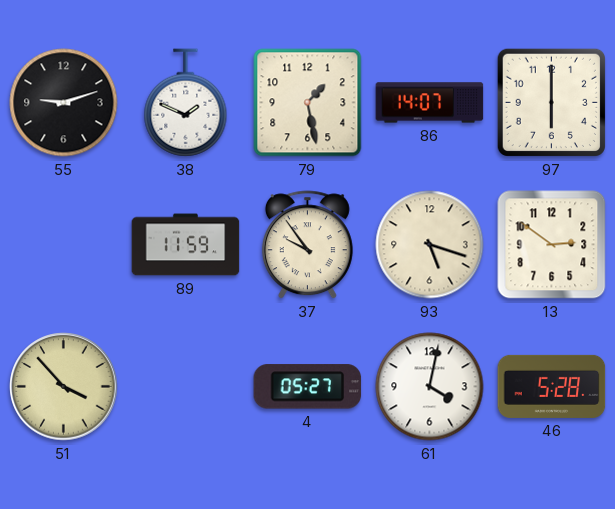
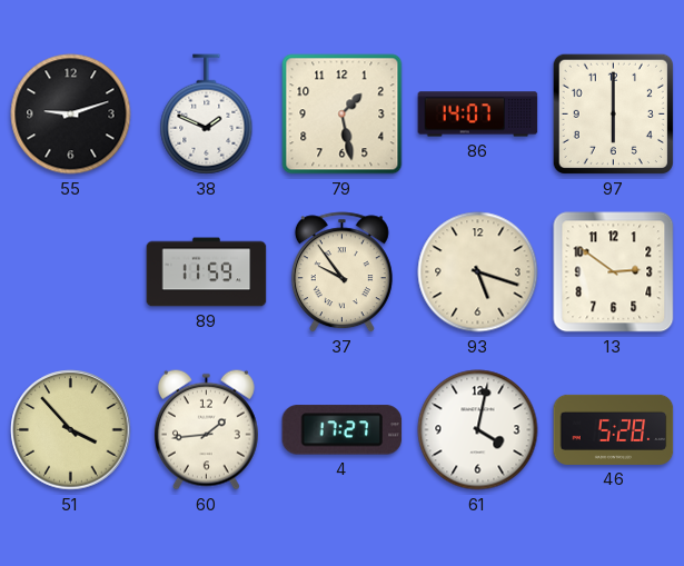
60: none -> 1:44 (206, 429)
4: 05:27 -> 17:27 (343, 430)
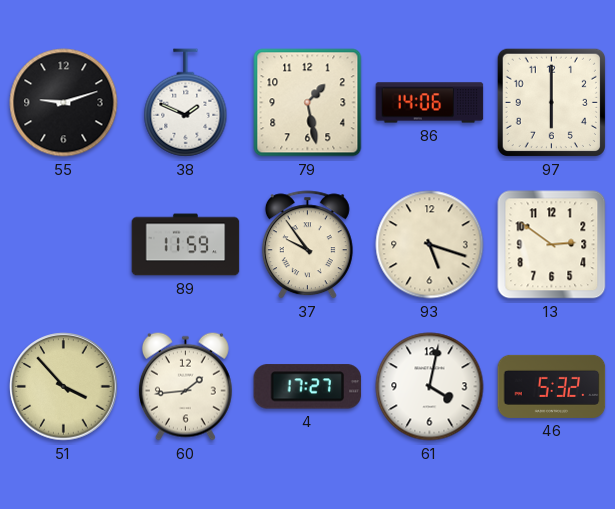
86: 14:07 -> 14:06 (430, 103)
46: 5:28 -> 5:32 (552, 386)
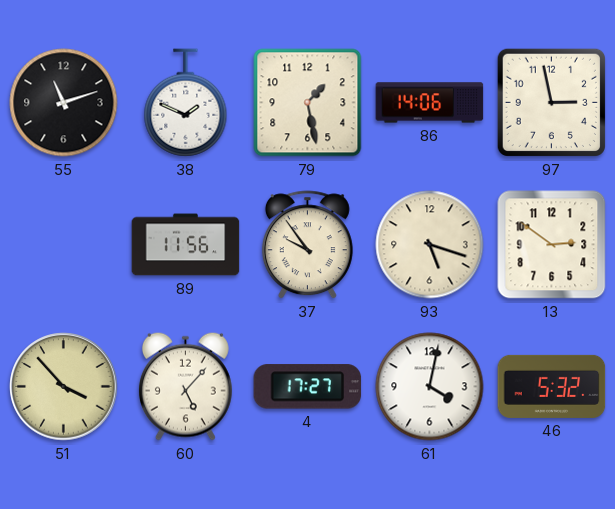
55: 9:12 -> 11:12 (64, 103)
97: 6:00 -> 2:58 (551, 102)
89: 11:59 -> 11:56 (186, 245)
60: 1:44 -> 5:07 (185, 386)
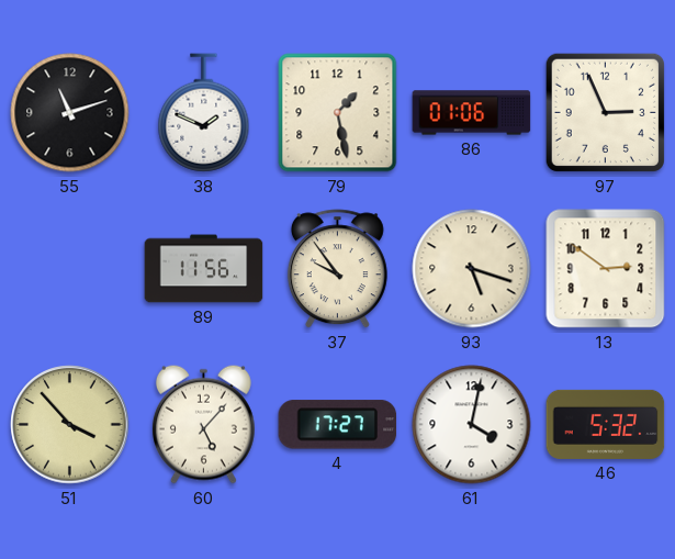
86: 14:06 -> 01:06 (472, 113)
97: 2:58 -> 2:56 (605, 112)
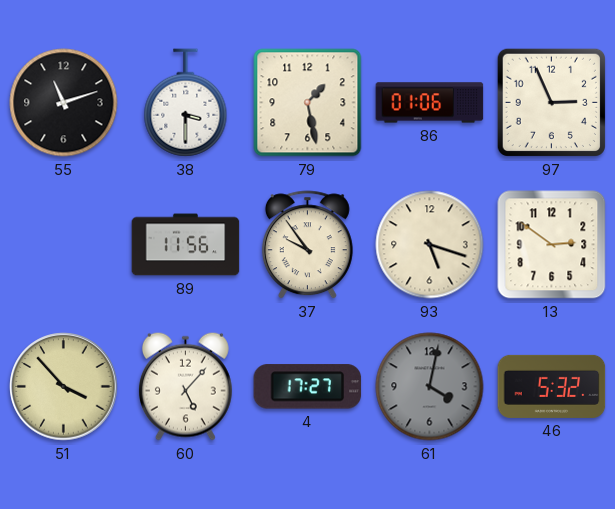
38: 1:49 -> 3:30 (186, 103)
61 dial: white -> grey (430, 387)
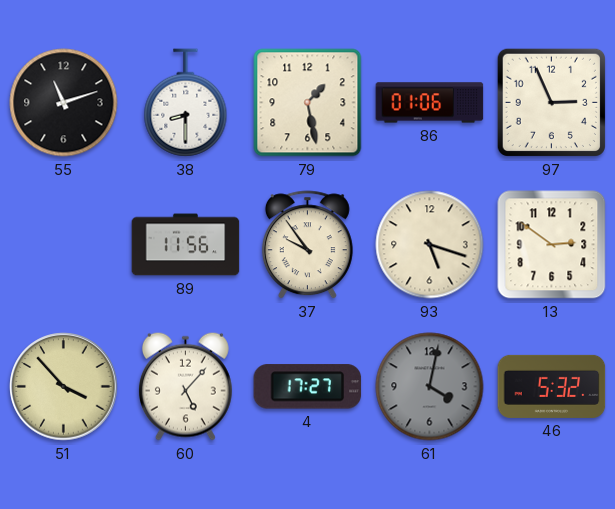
38: 3:30 -> 8:30 (186, 103)
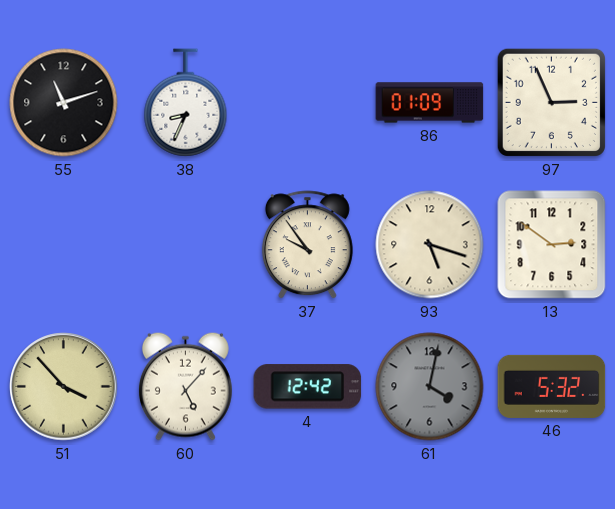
38: 8:30 -> 8:34 (186, 103)
79: 1:28 -> none (308, 103)
86: 01:06 -> 01:09 (430, 103)
89: 11:56 -> none (186, 245)
4: 17:27 -> 12:42 (308, 387)
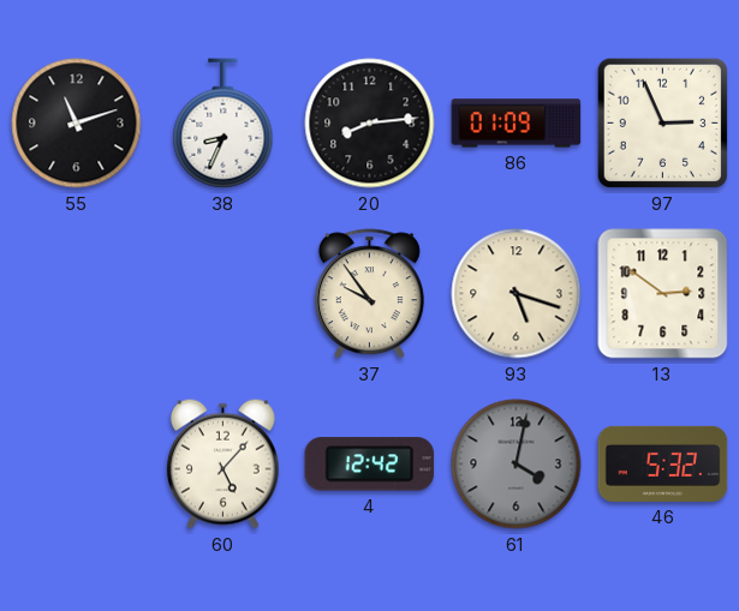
20: none -> 8:14 (370, 124)
51: 3:53 -> none (64, 387)
